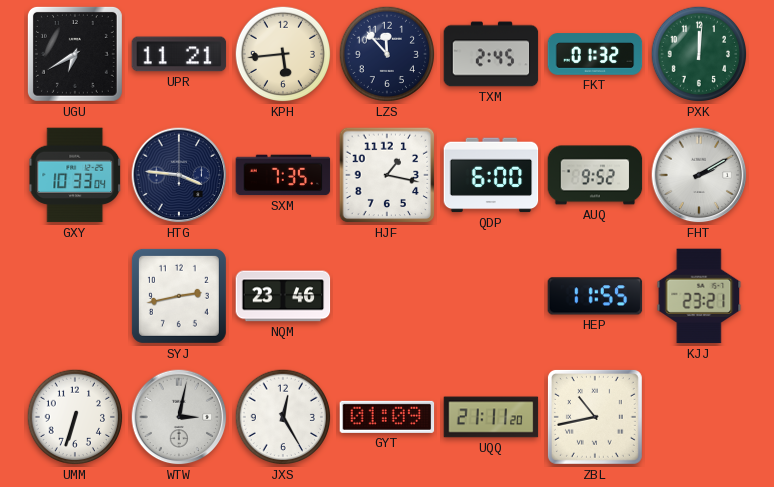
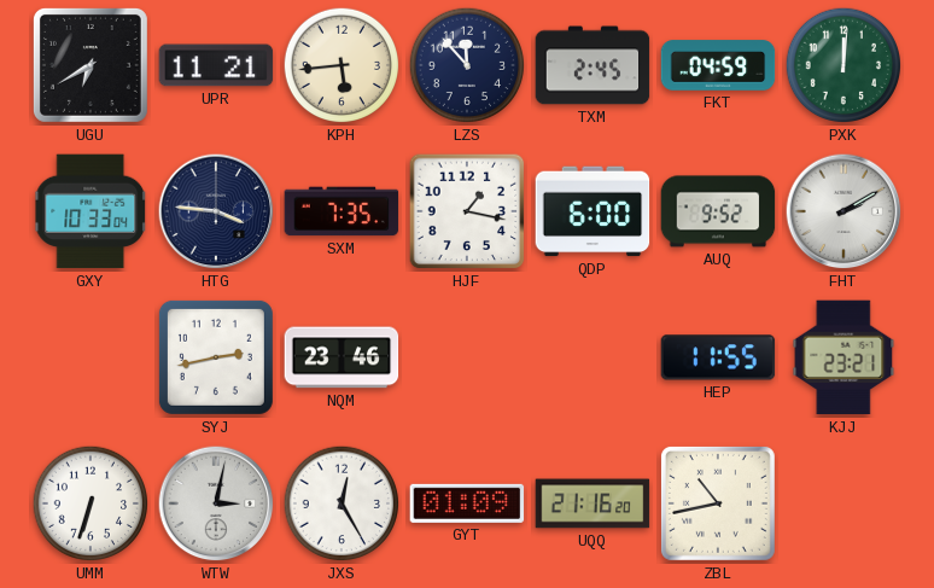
FKT: 01:32 -> 04:59 (718, 65)
UQQ: 21:11 -> 21:16 (592, 503)
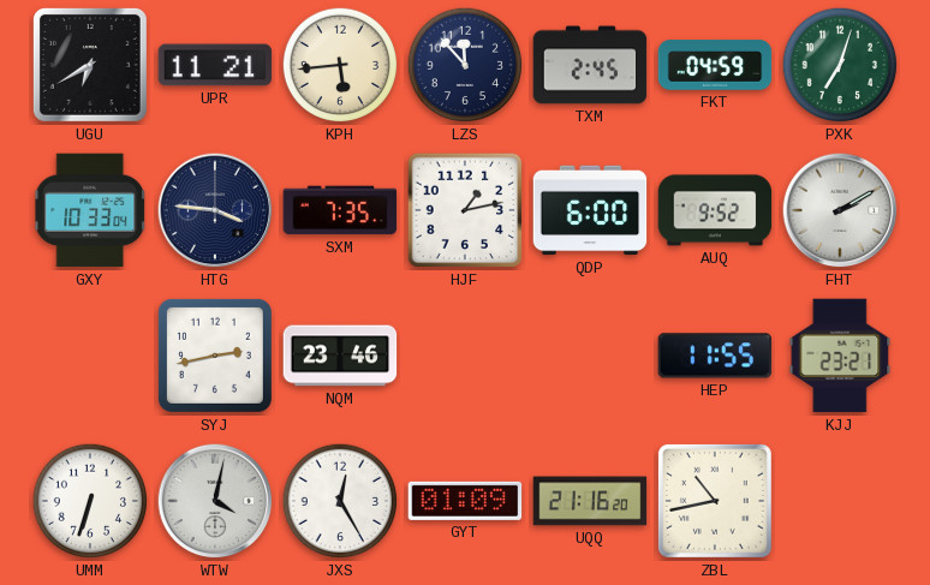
PXK: 12:01 -> 7:03 (840, 65)
HJF: 1:17 -> 1:13 (465, 210)
WTW: 3:02 -> 4:02 (215, 501)
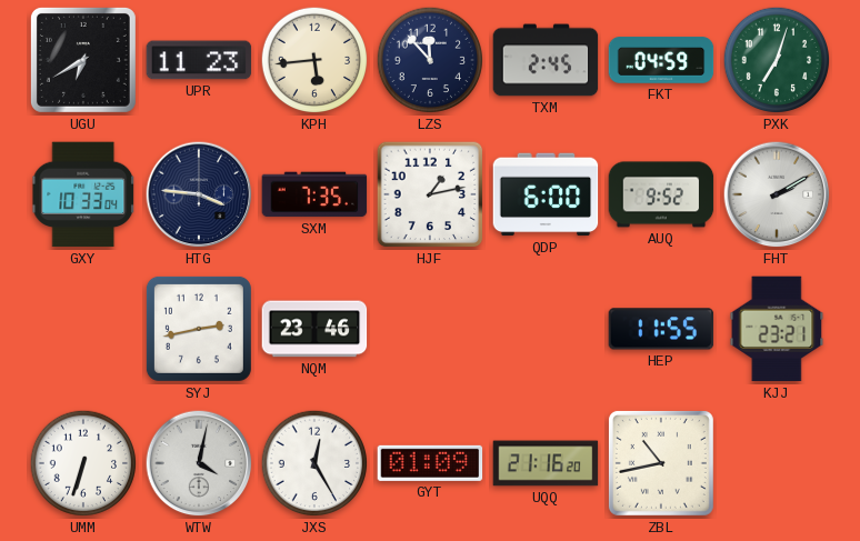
UPR: 11:21 -> 11:23 (199, 60)
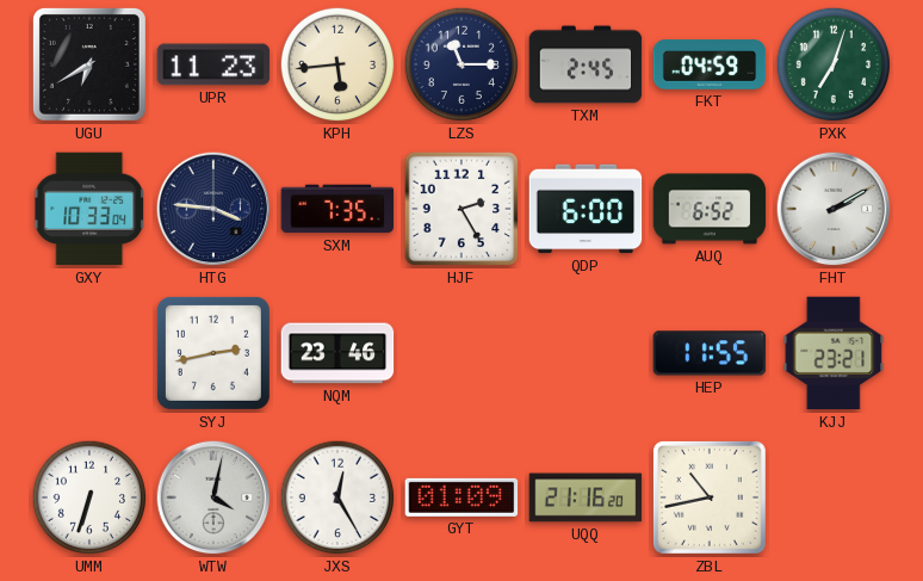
LZS: 11:53 -> 11:15 (461, 64)
HJF: 1:13 -> 2:25 (461, 209)
AUQ: 9:52 -> 6:52 (710, 209)
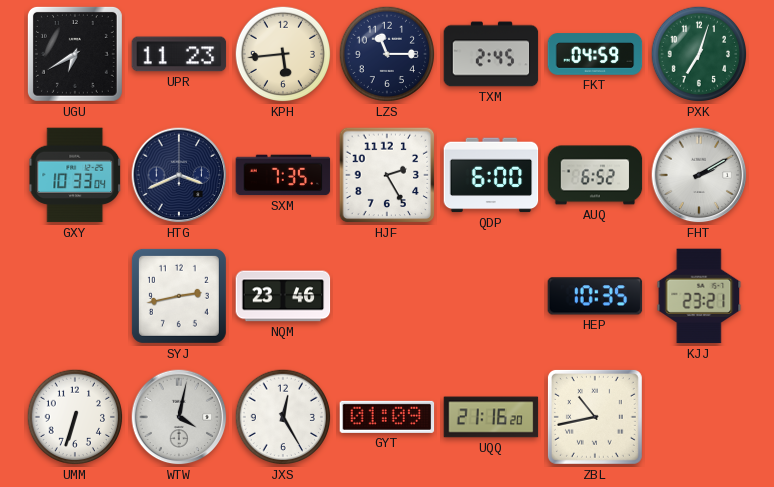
HTG: 3:46 -> 3:41 (179, 175)
HEP: 11:55 -> 10:35 (595, 296)
